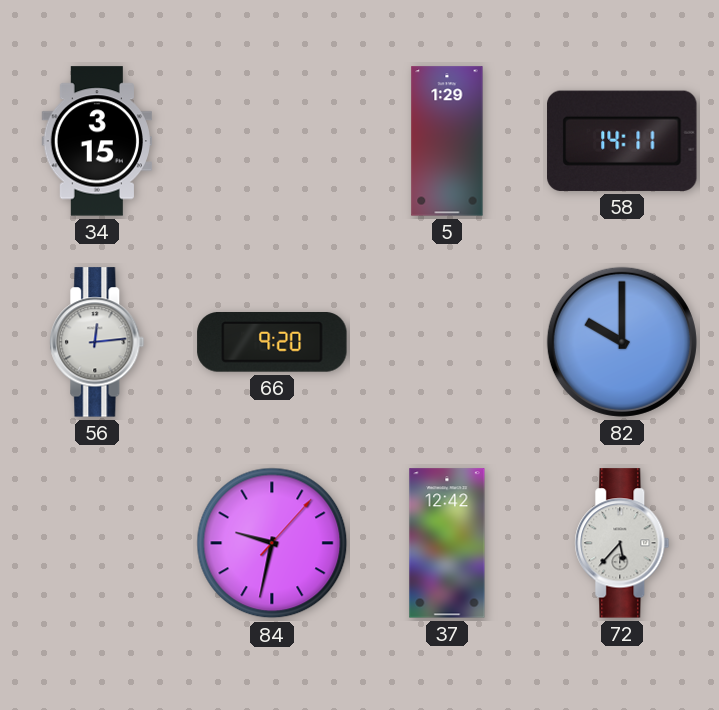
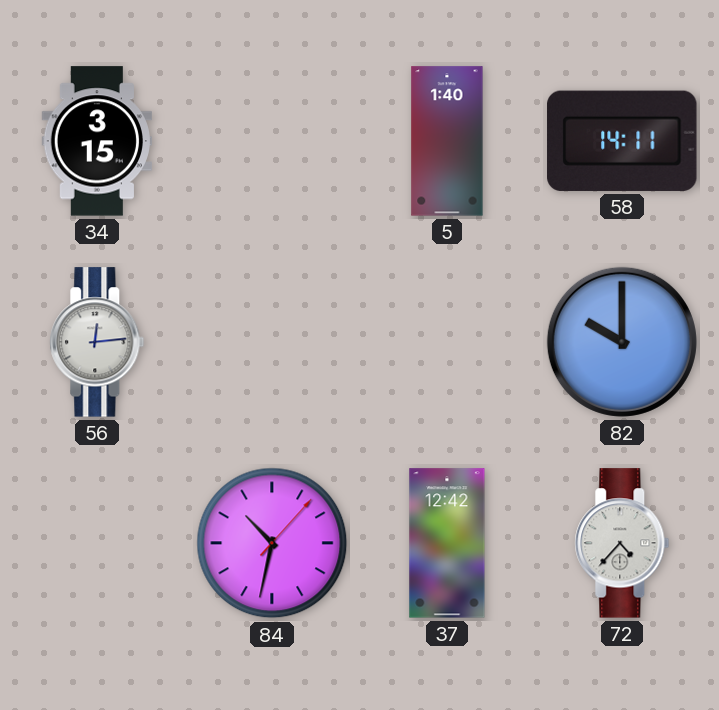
5: 1:29 -> 1:40 (447, 141)
66: 9:20 -> none (272, 343)
84: 9:32 -> 10:32 (272, 543)
72: 5:37 -> 4:37 (622, 543)
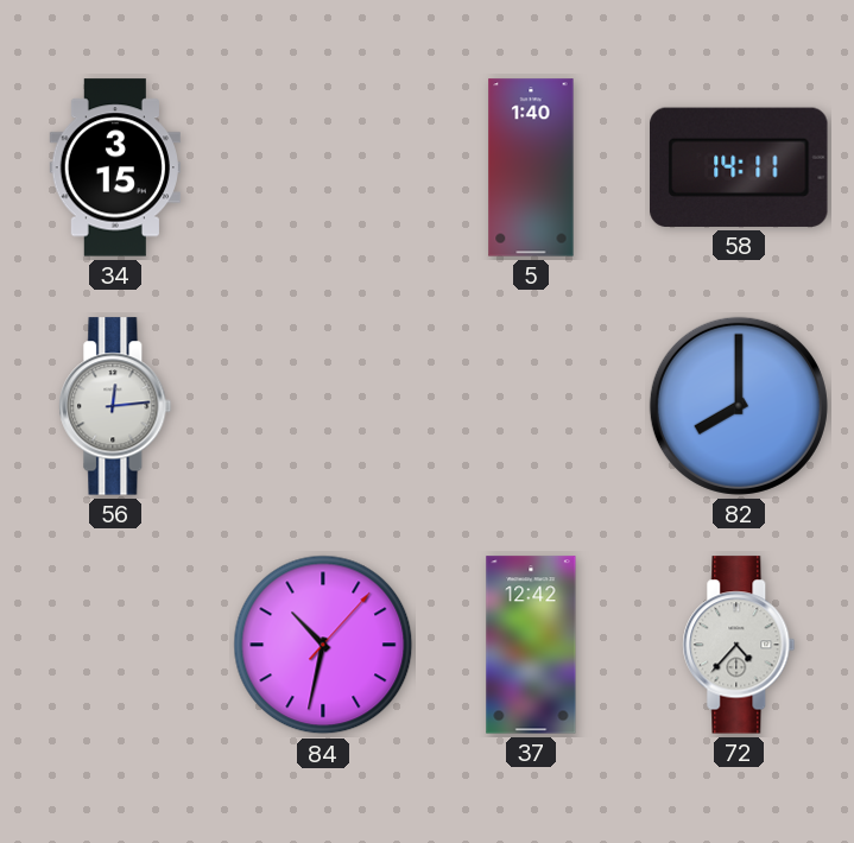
82: 10:00 -> 8:00 (739, 406)
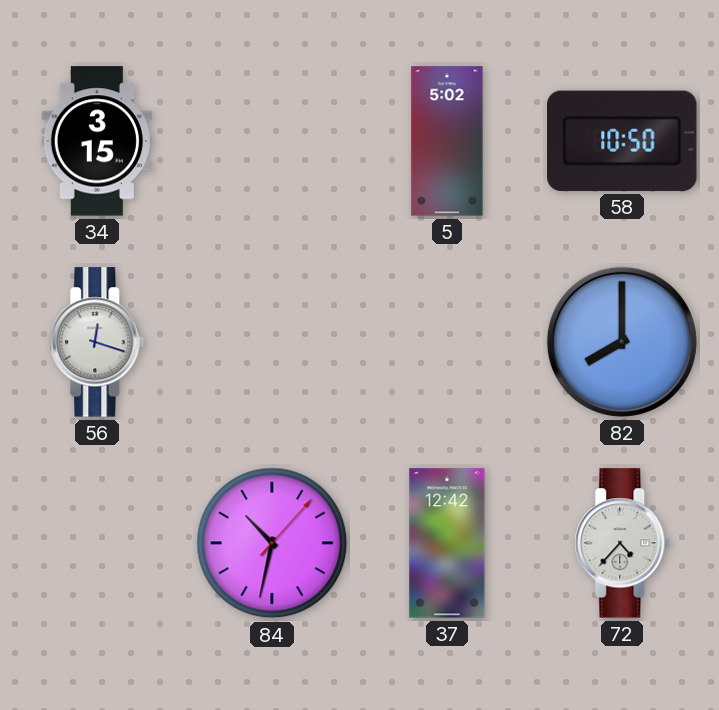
5: 1:40 -> 5:02 (447, 141)
58: 14:11 -> 10:50 (622, 141)
56: 12:14 -> 12:18 (97, 342)
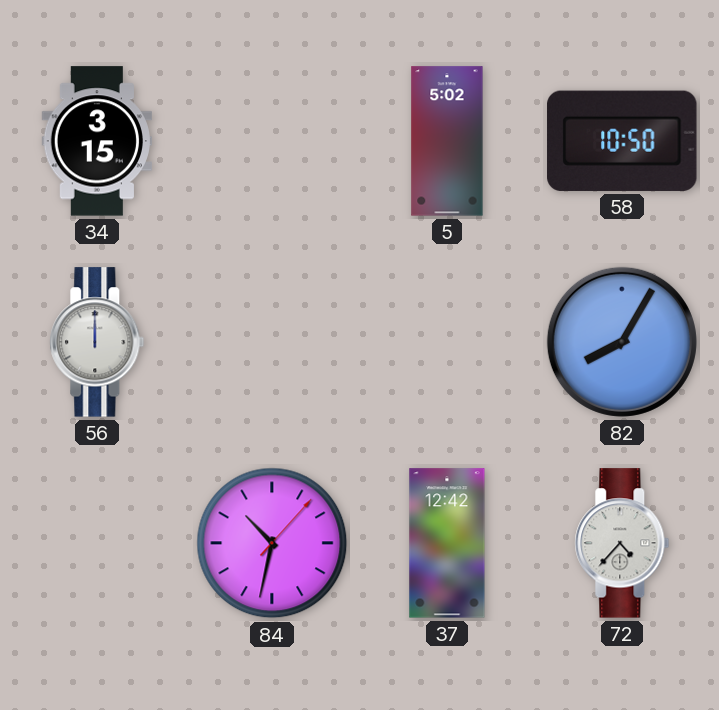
56: 12:18 -> 12:00 (97, 342)
82: 8:00 -> 8:05 (622, 342)
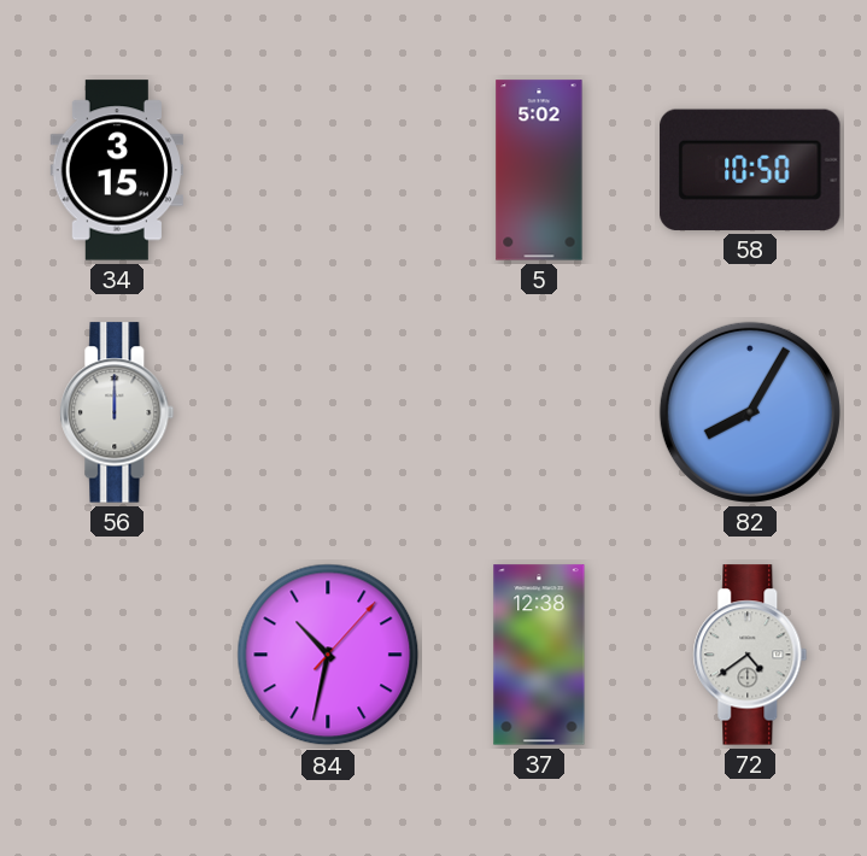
37: 12:42 -> 12:38 (539, 655)
72: 4:37 -> 4:39 (750, 655)
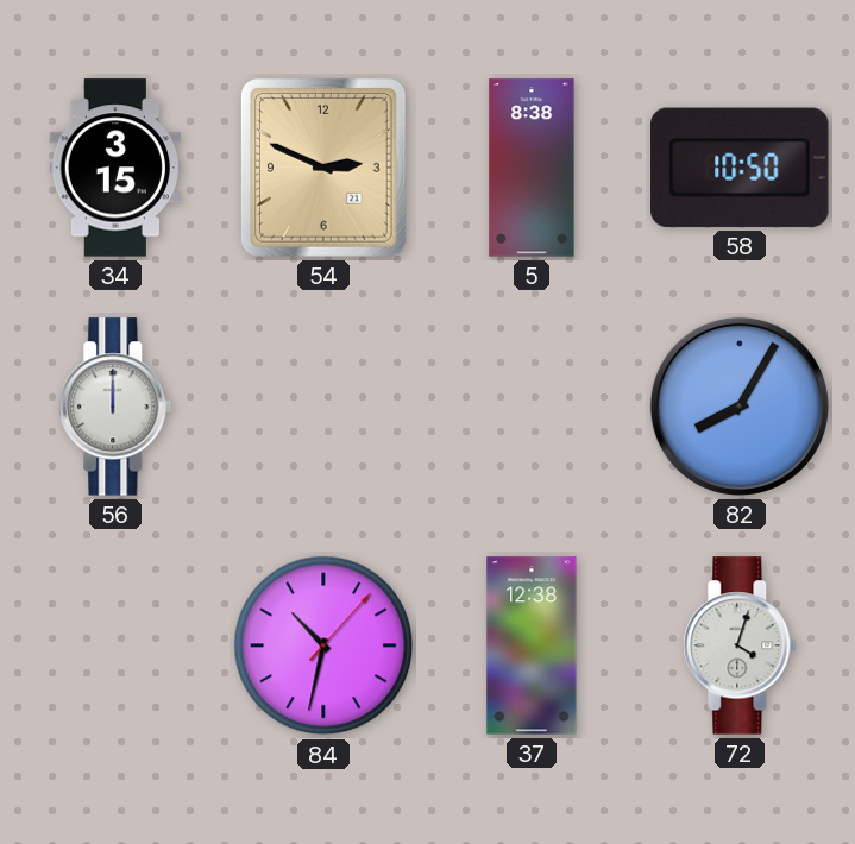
54: none -> 2:49 (323, 169)
5: 5:02 -> 8:38 (532, 168)
72: 4:39 -> 4:03 (740, 645)
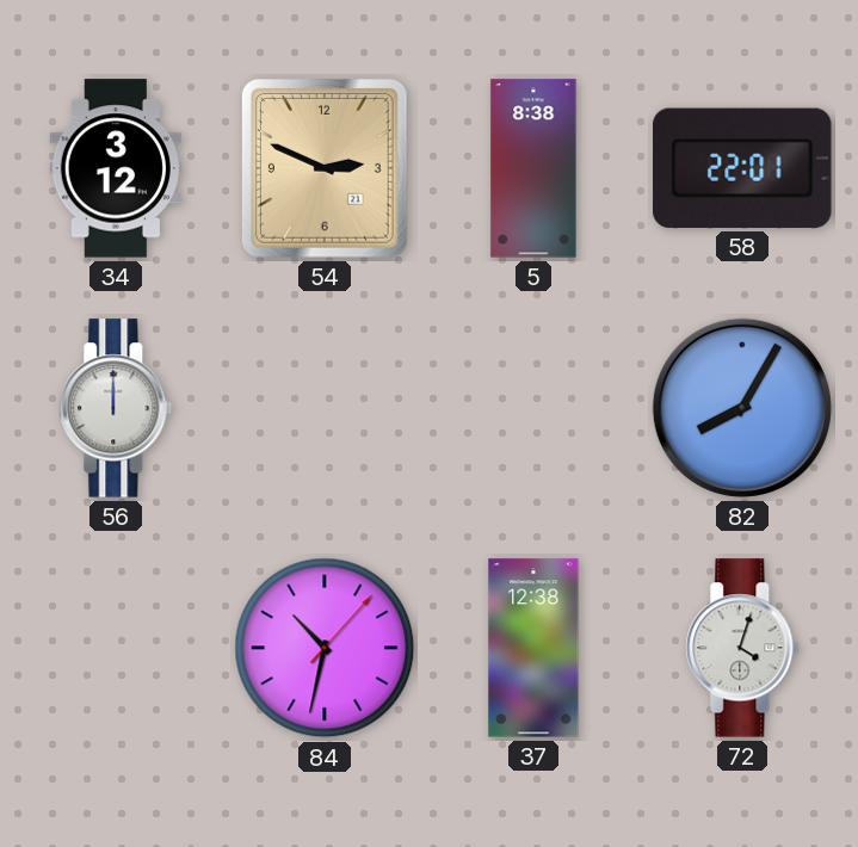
34: 3:15 -> 3:12 (115, 168)
58: 10:50 -> 22:01 (742, 168)
